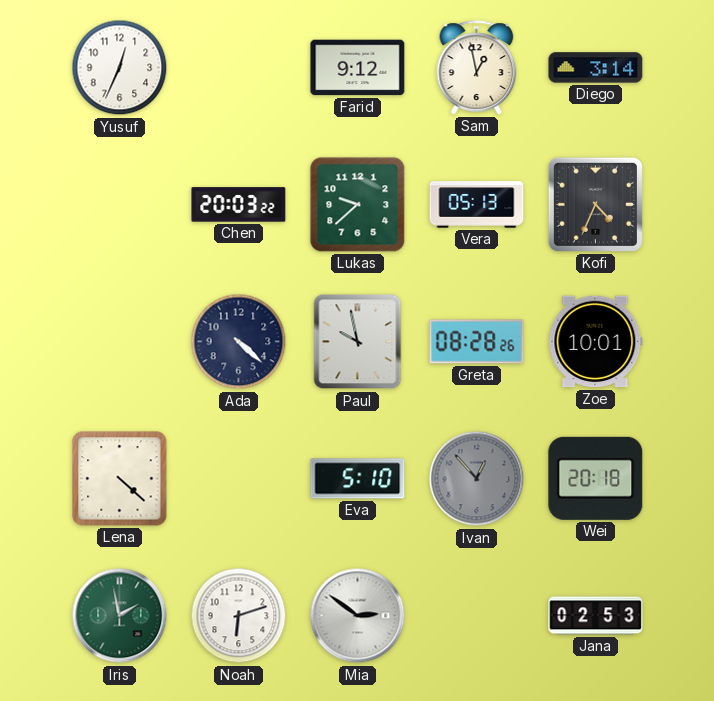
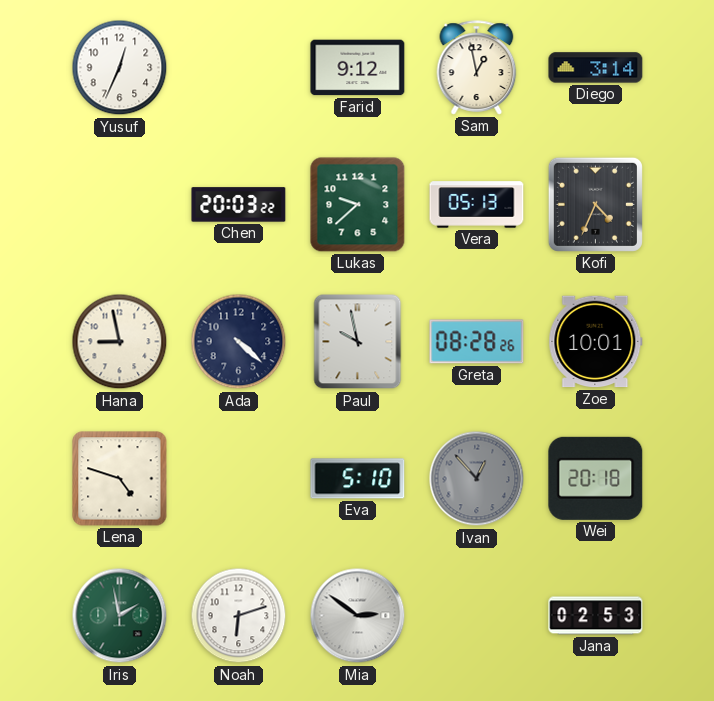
Hana: none -> 8:58 (120, 342)
Lena: 4:22 -> 4:48 (120, 479)
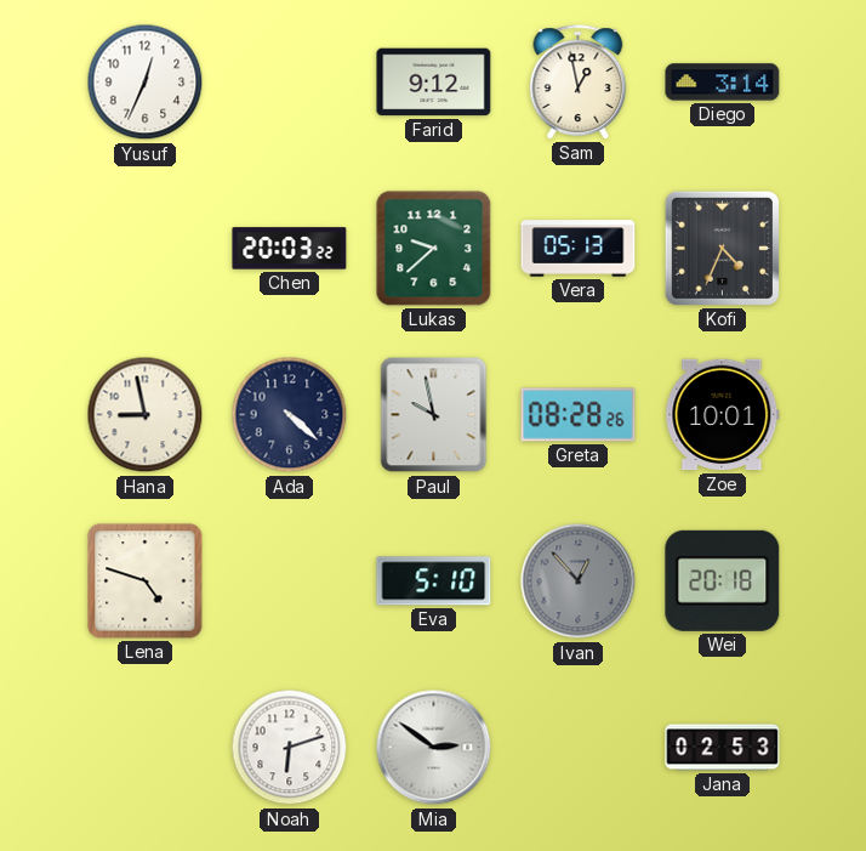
Iris: 1:58 -> none (120, 616)
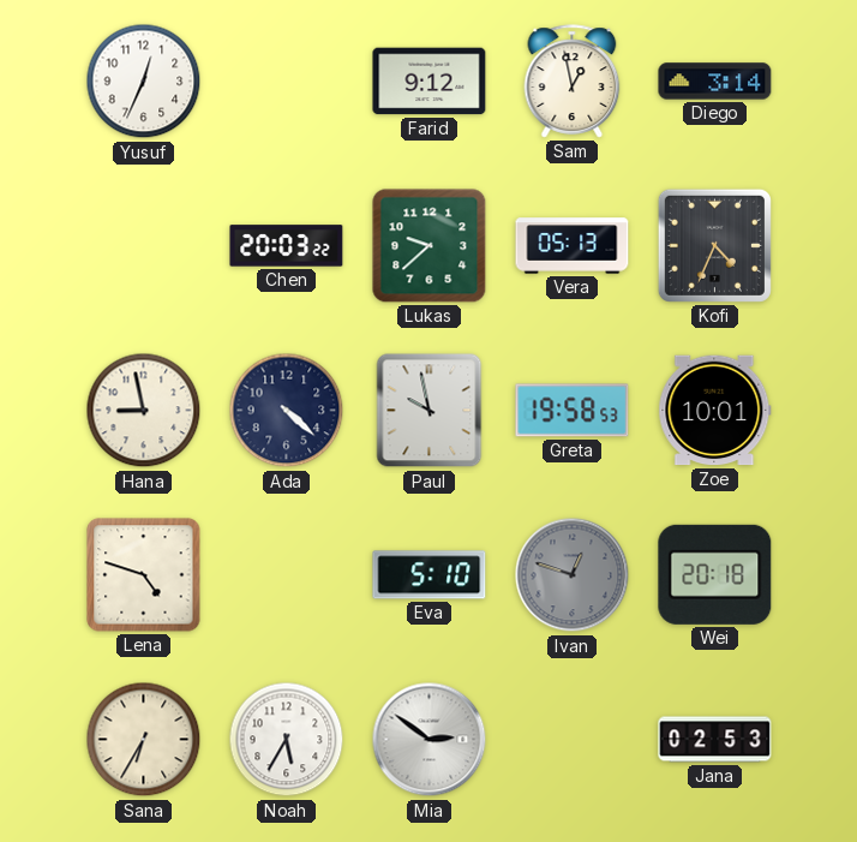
Greta: 08:28 -> 19:58 (573, 411)
Ivan: 12:53 -> 12:48 (573, 575)
Sana: none -> 6:35 (144, 740)
Noah: 6:12 -> 5:35 (287, 740)
